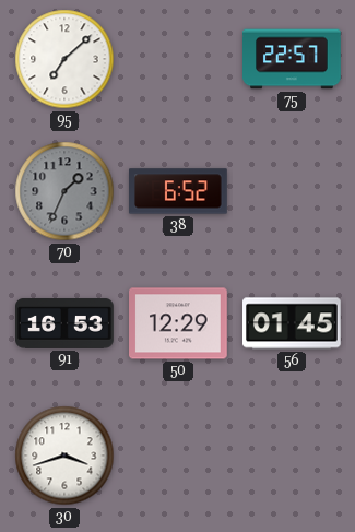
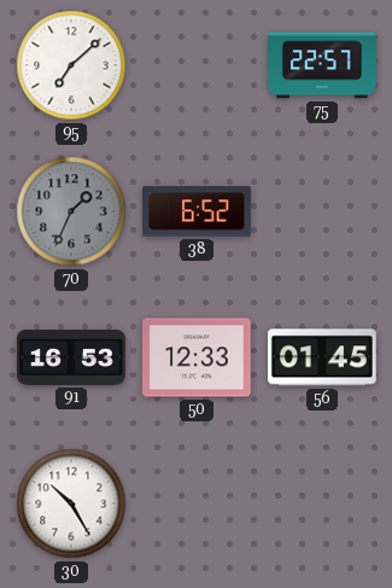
50: 12:29 -> 12:33 (198, 357)
30: 3:42 -> 10:25 (71, 503)
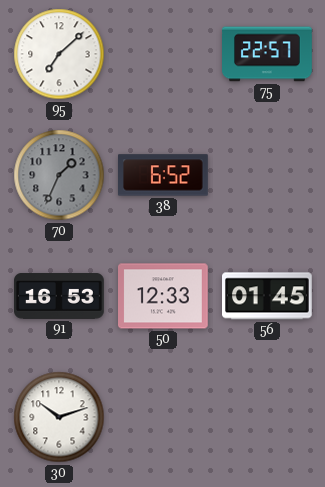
30: 10:25 -> 10:12 (59, 417)
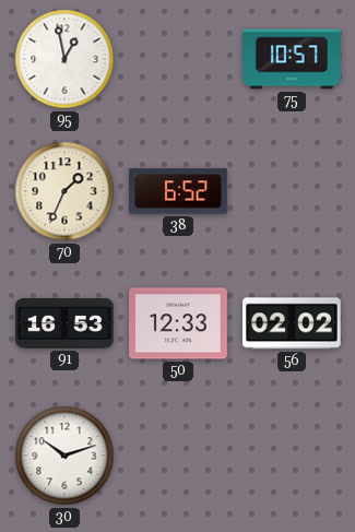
95: 7:08 -> 12:58 (64, 59)
75: 22:57 -> 10:57 (292, 59)
70 dial: grey -> cream (64, 191)
56: 01:45 -> 02:02 (293, 323)
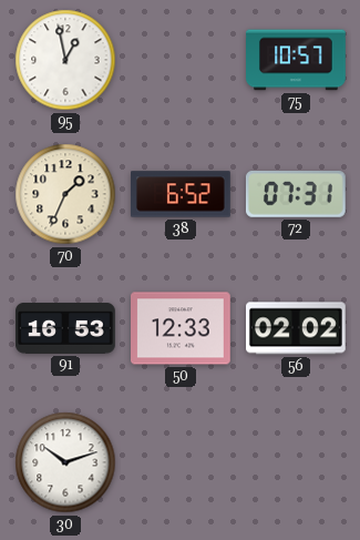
72: none -> 07:31 (296, 194)
